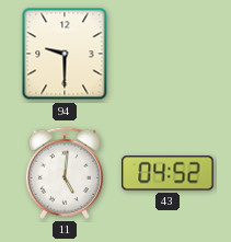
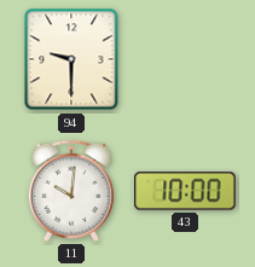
11: 5:01 -> 10:01 (70, 191)
43: 04:52 -> 10:00 (185, 191)
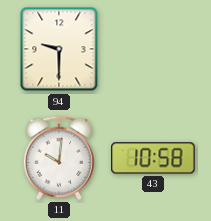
43: 10:00 -> 10:58 (153, 158)
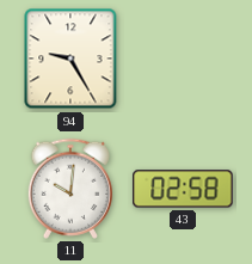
94: 9:30 -> 9:25 (70, 59)
43: 10:58 -> 02:58 (183, 189)
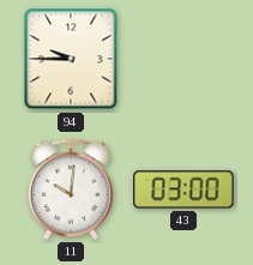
94: 9:25 -> 9:45 (71, 59)
43: 02:58 -> 03:00 (183, 189)
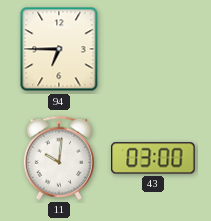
94: 9:45 -> 6:45 (59, 49)
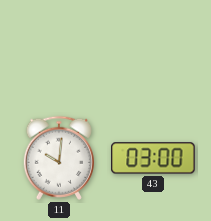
94: 6:45 -> none (59, 49)
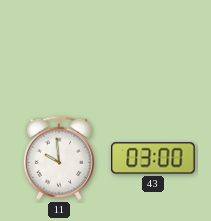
11: 10:01 -> 9:59 (58, 158)
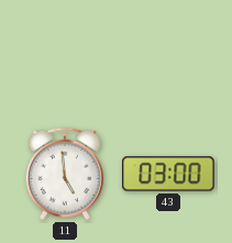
11: 9:59 -> 4:59 (64, 174)
